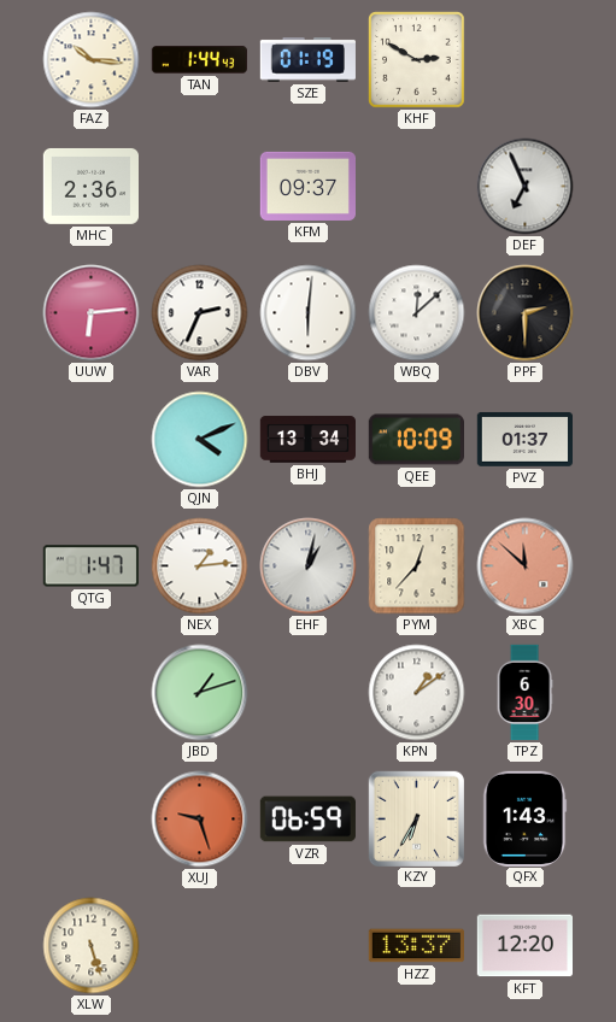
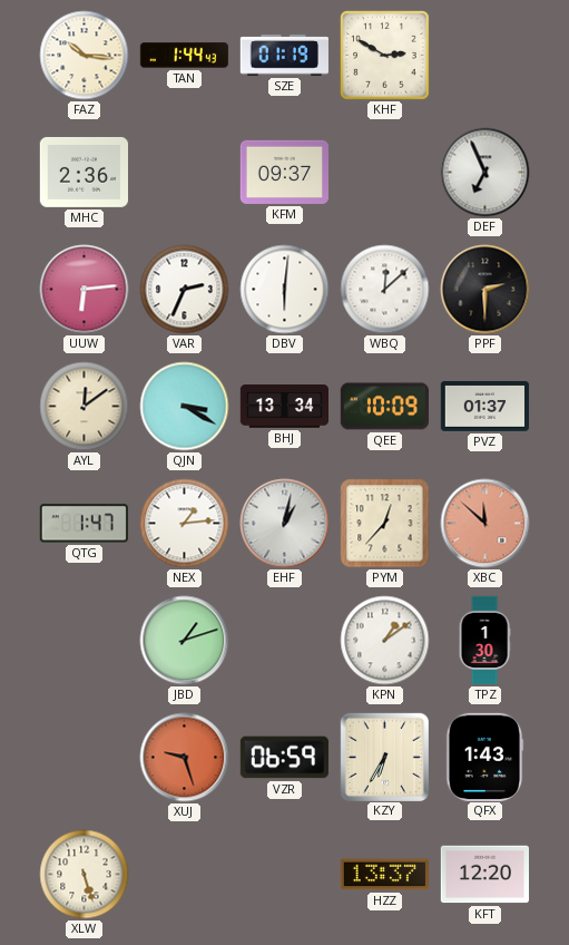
AYL: none -> 12:09 (85, 407)
QJN: 4:11 -> 3:20 (185, 407)
TPZ: 6:30 -> 1:30 (484, 641)
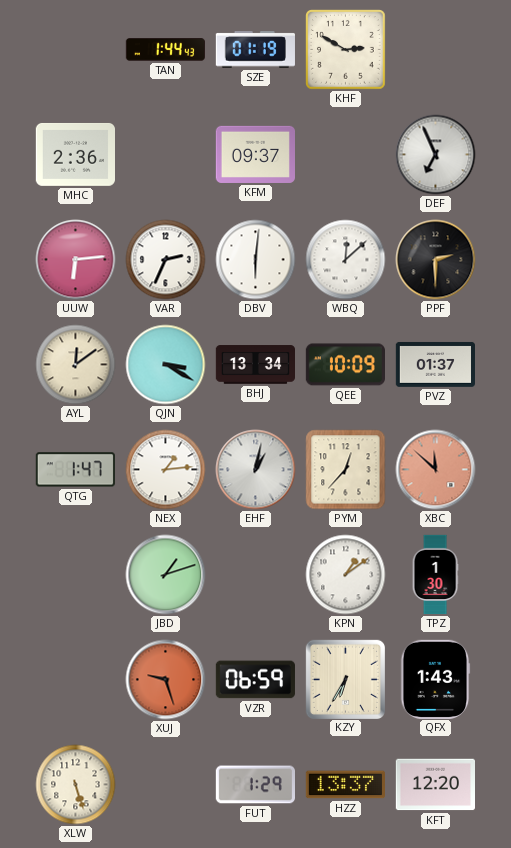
FAZ: 10:16 -> none (85, 56)
FUT: none -> 1:29 (255, 785)
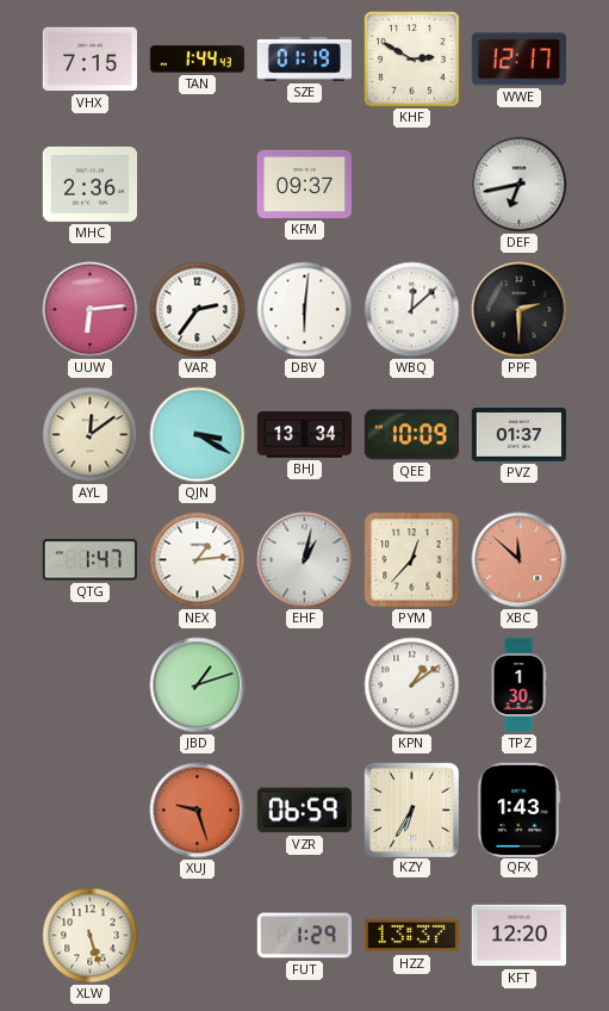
VHX: none -> 7:15 (89, 60)
WWE: none -> 12:17 (518, 60)
DEF: 6:56 -> 6:43 (520, 185)
VAR: 2:34 -> 2:36 (198, 310)
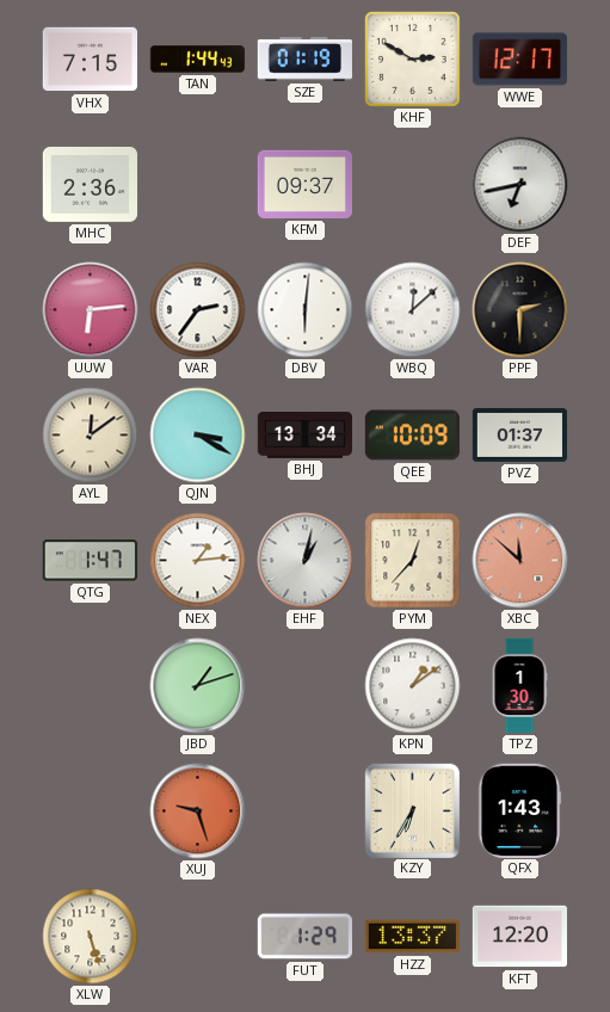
VZR: 06:59 -> none (304, 811)
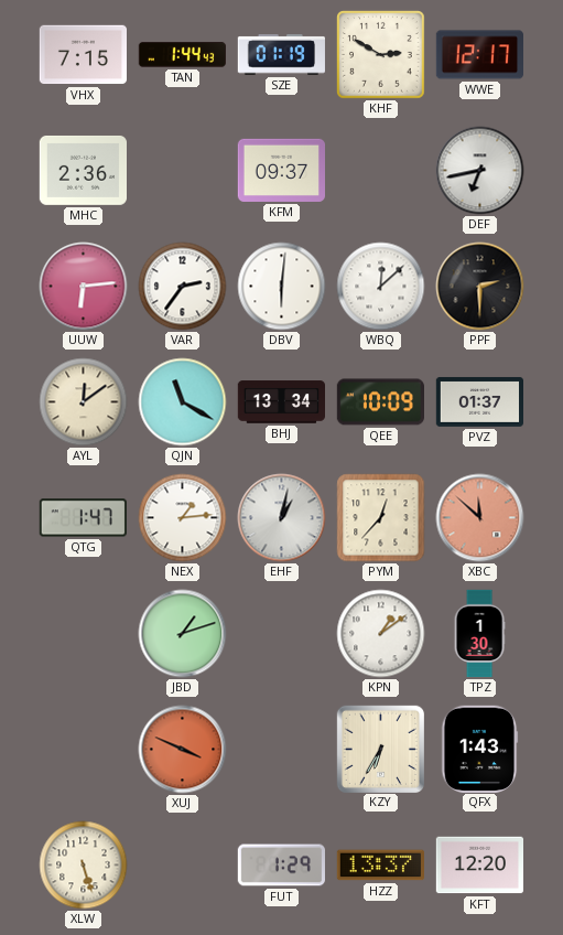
QJN: 3:20 -> 11:20 (183, 402)
XUJ: 9:27 -> 3:49 (183, 750)
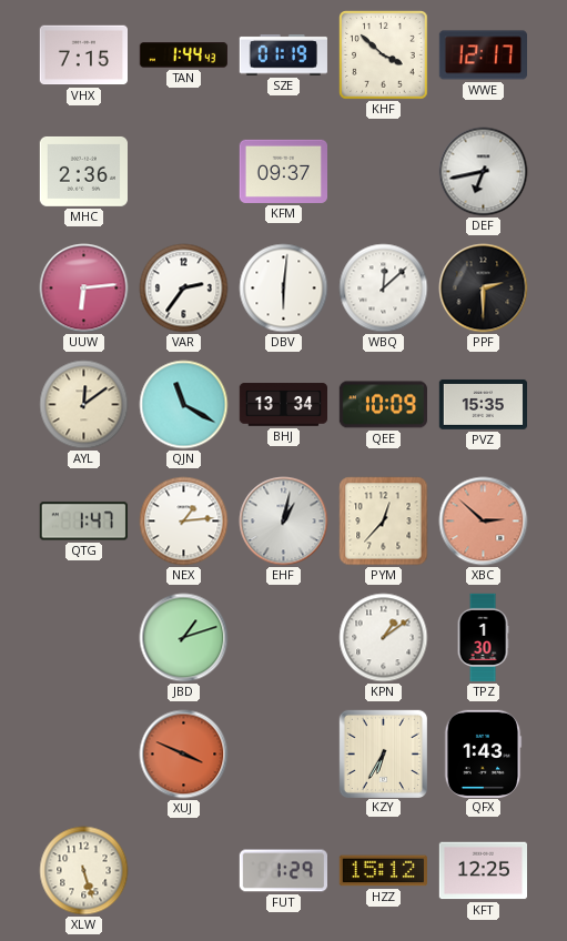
KHF: 2:50 -> 3:52 (384, 55)
PVZ: 01:37 -> 15:35 (483, 404)
XBC: 11:52 -> 2:52 (484, 522)
HZZ: 13:37 -> 15:12 (383, 871)
KFT: 12:20 -> 12:25 (483, 871)
